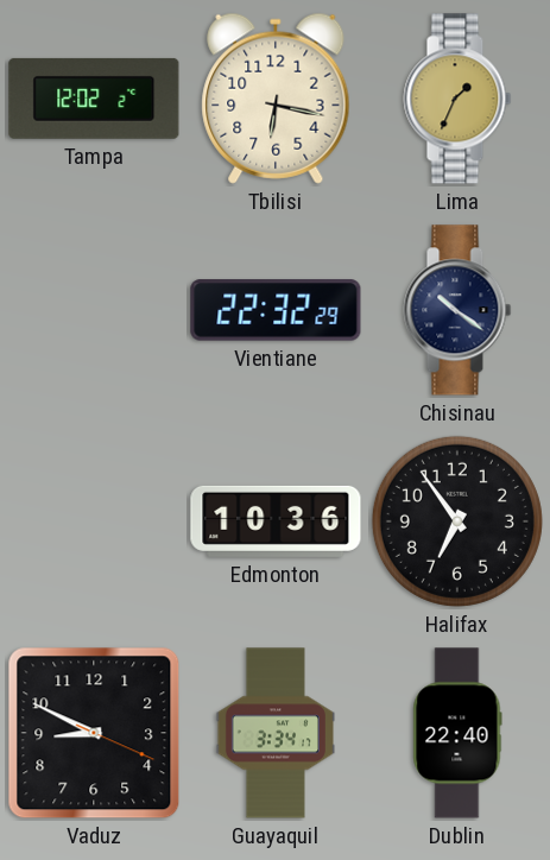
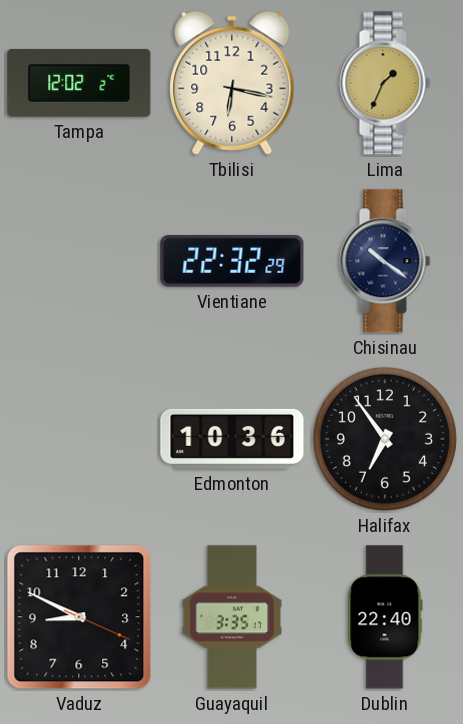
Guayaquil: 3:34 -> 3:35 (231, 617)
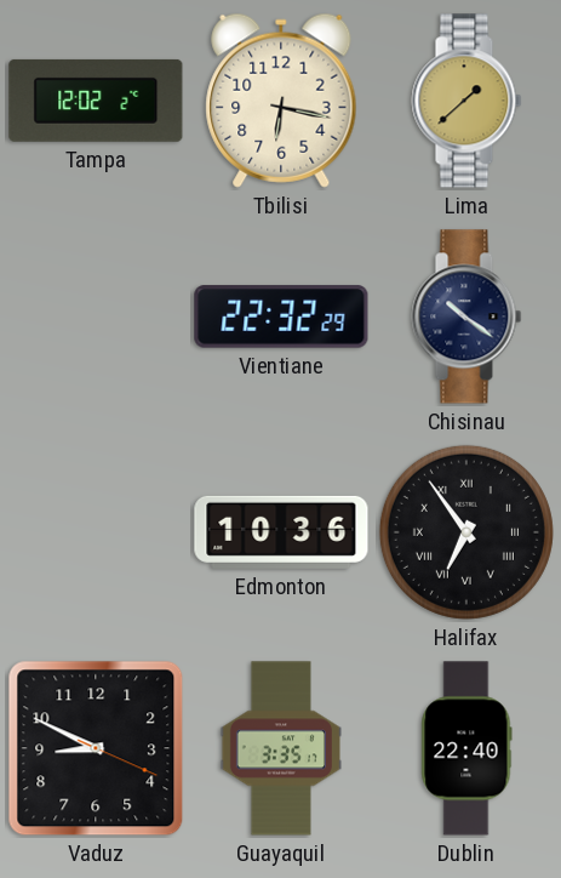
Lima: 1:34 -> 1:38 (466, 101)
Halifax numerals: Arabic -> Roman (466, 532)
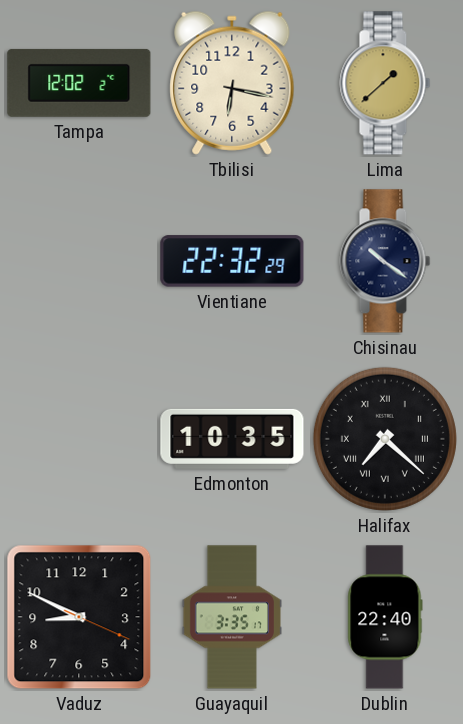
Edmonton: 10:36 -> 10:35 (232, 439)
Halifax: 6:54 -> 7:22 (385, 439)
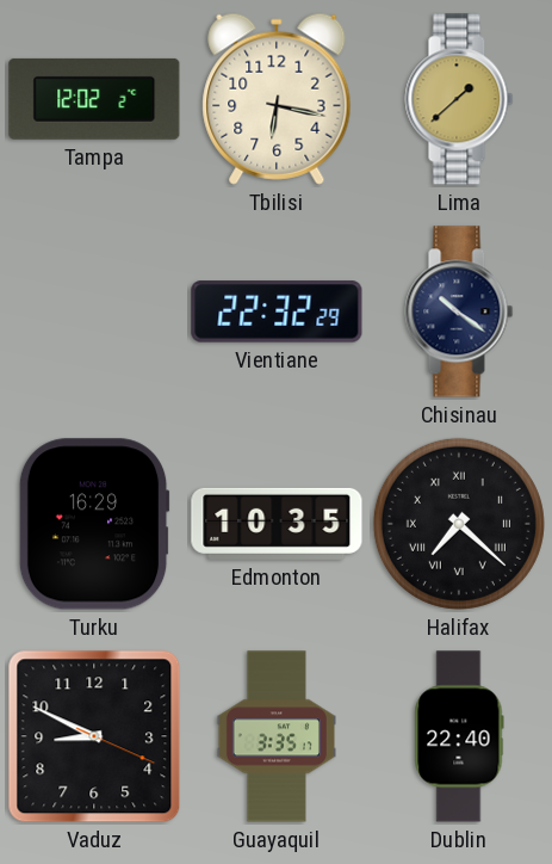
Turku: none -> 16:29 (94, 524)
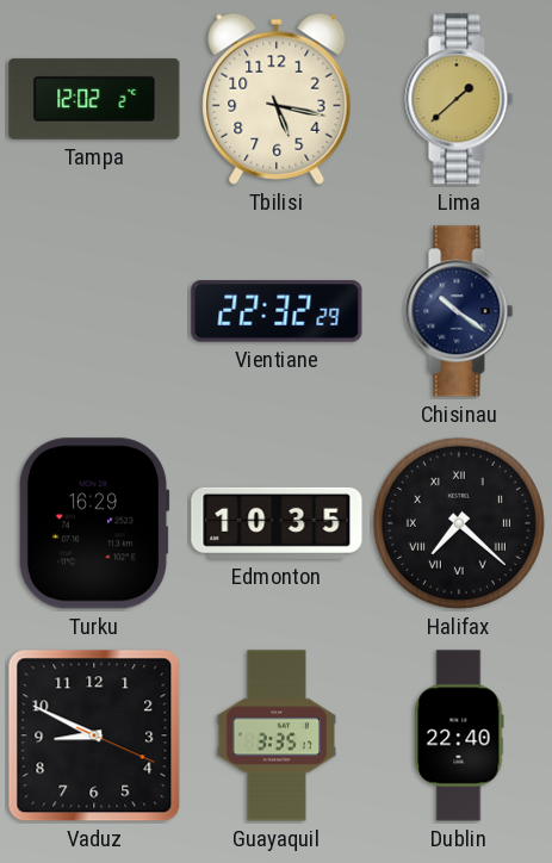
Tbilisi: 6:17 -> 5:17 (277, 99)
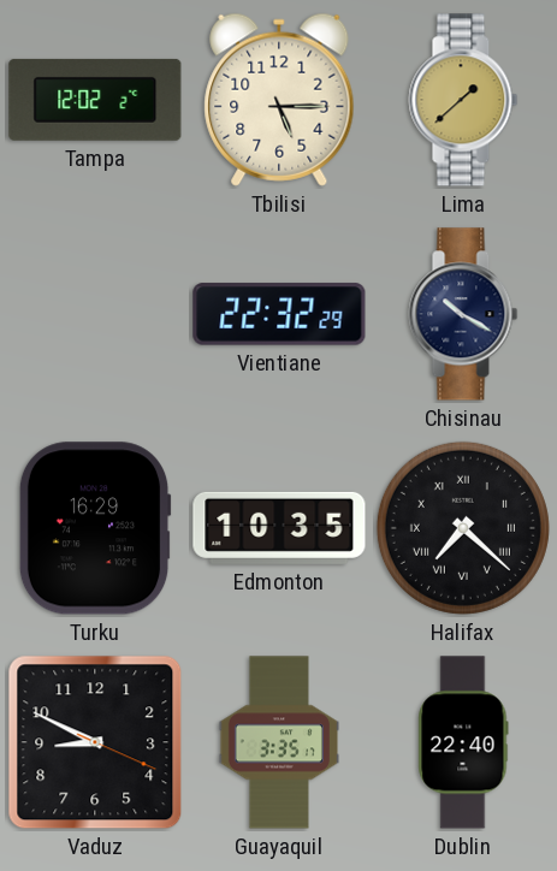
Tbilisi: 5:17 -> 5:15 (279, 100)
Chisinau: 10:21 -> 10:20 (463, 314)
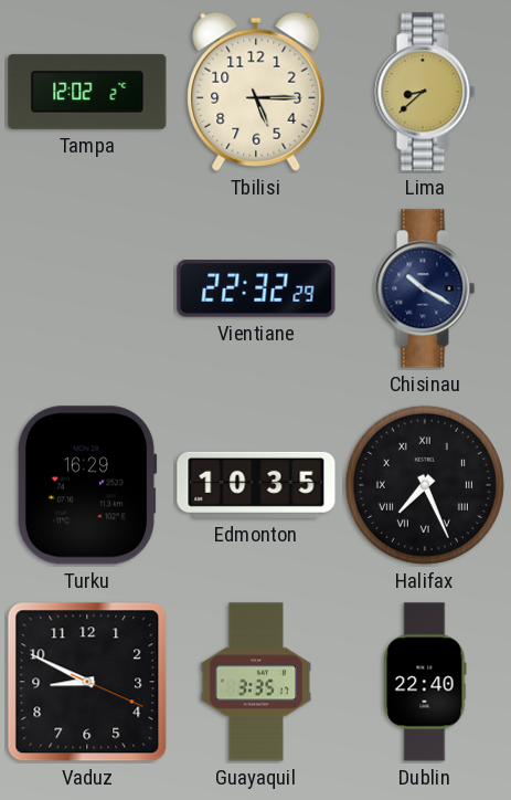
Lima: 1:38 -> 8:38 (425, 92)
Halifax: 7:22 -> 7:26 (425, 485)
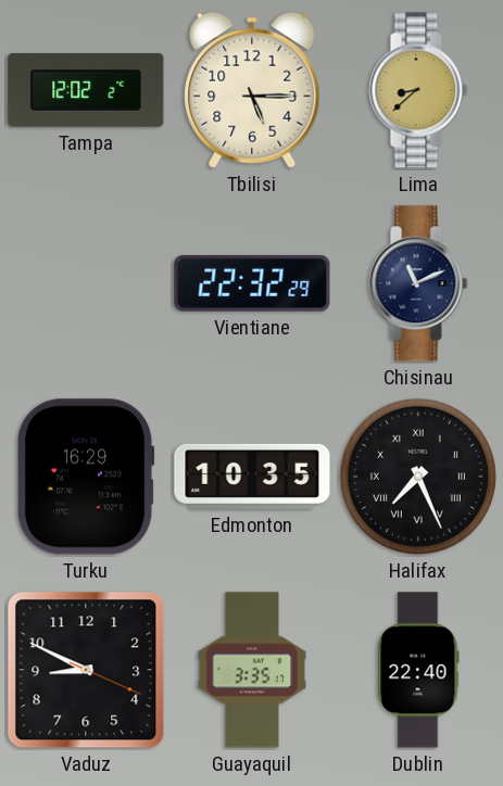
Chisinau: 10:20 -> 11:11 (418, 283)
